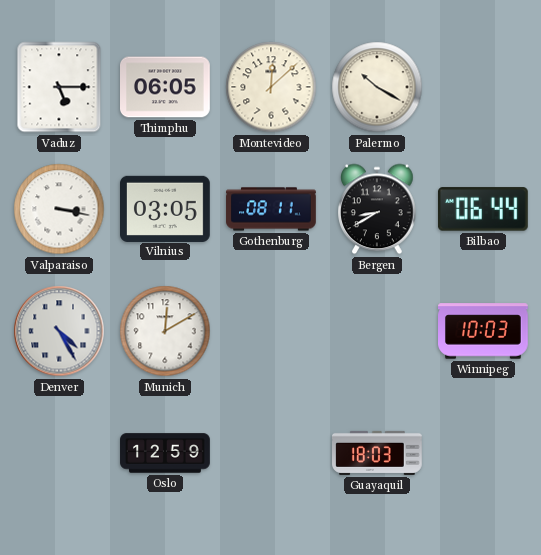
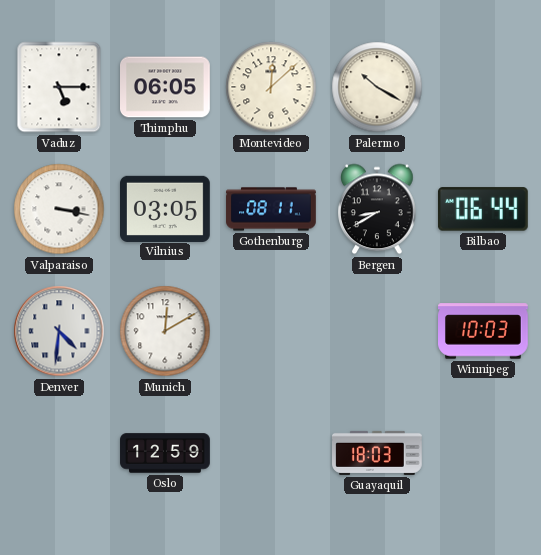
Denver: 4:25 -> 4:31 (59, 331)
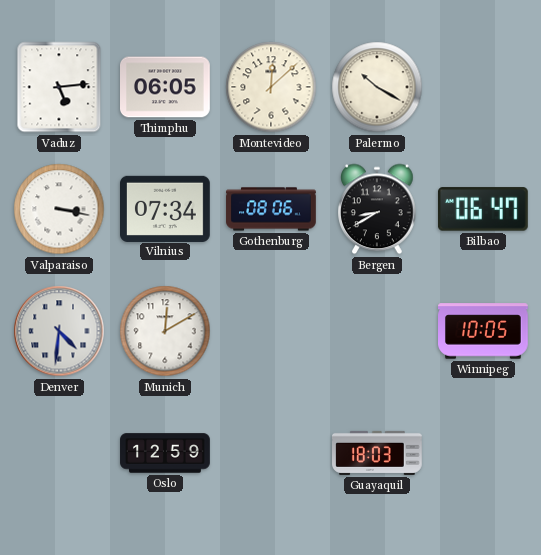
Vaduz: 5:15 -> 5:14 (59, 87)
Vilnius: 03:05 -> 07:34 (166, 208)
Gothenburg: 08:11 -> 08:06 (271, 209)
Bilbao: 06:44 -> 06:47 (484, 209)
Winnipeg: 10:03 -> 10:05 (483, 331)
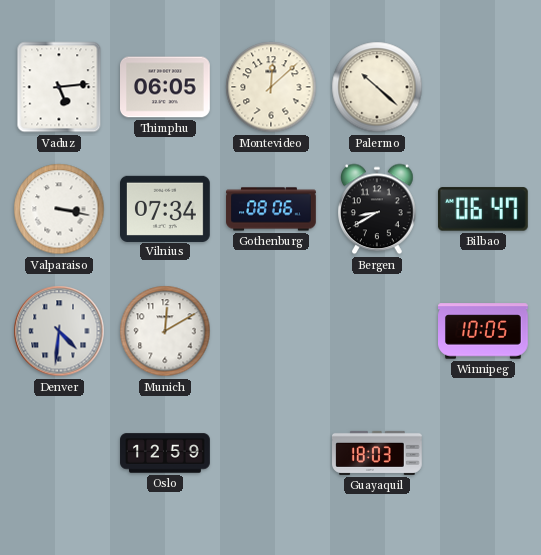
Palermo: 10:20 -> 10:22 (377, 87)
